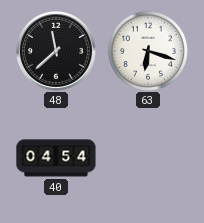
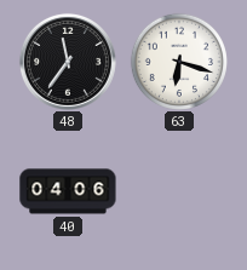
48: 11:38 -> 11:36 (68, 62)
40: 04:54 -> 04:06 (68, 191)
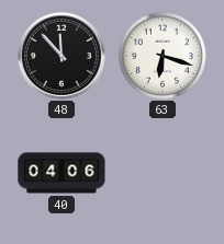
48: 11:36 -> 11:53 (61, 56)
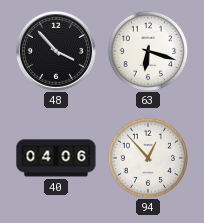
48: 11:53 -> 3:53 (56, 51)
94: none -> 12:53 (148, 158)
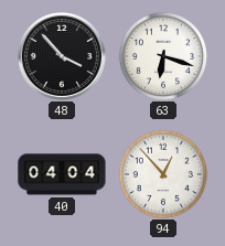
40: 04:06 -> 04:04 (62, 174)
